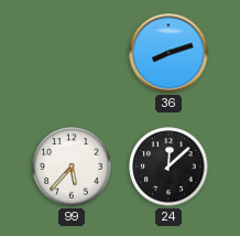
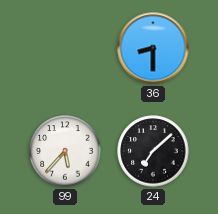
36: 8:12 -> 8:30 (153, 48)
24: 12:08 -> 7:08 (153, 151)
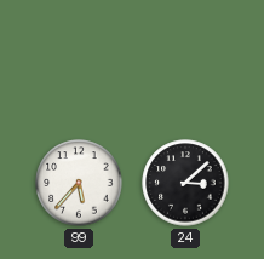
36: 8:30 -> none (153, 48)
24: 7:08 -> 3:08 (185, 183)
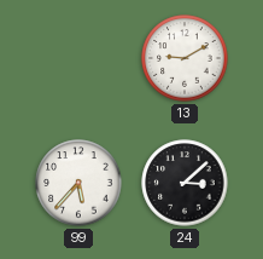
13: none -> 9:10 (185, 58)
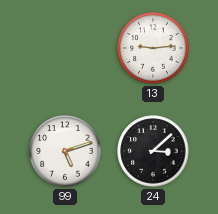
13: 9:10 -> 9:14 (153, 48)
99: 5:37 -> 5:12 (65, 151)
